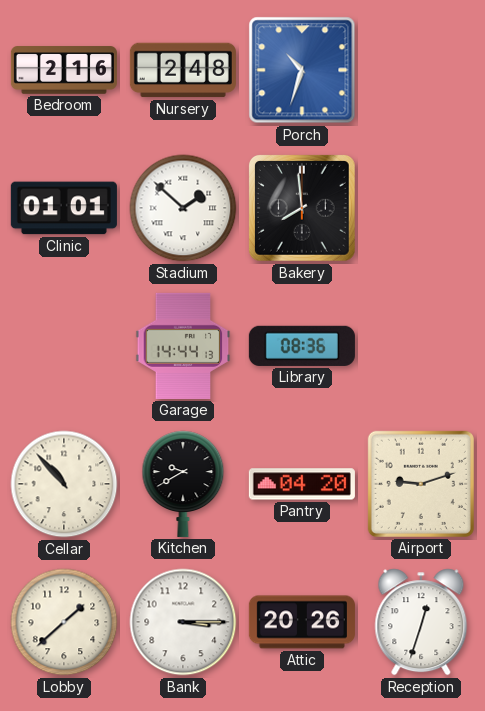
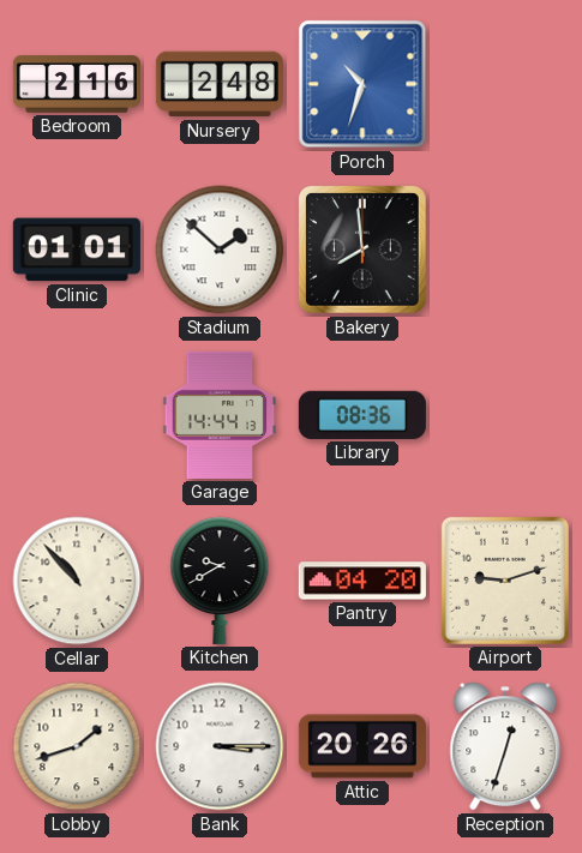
Lobby: 1:38 -> 1:42 (77, 746)
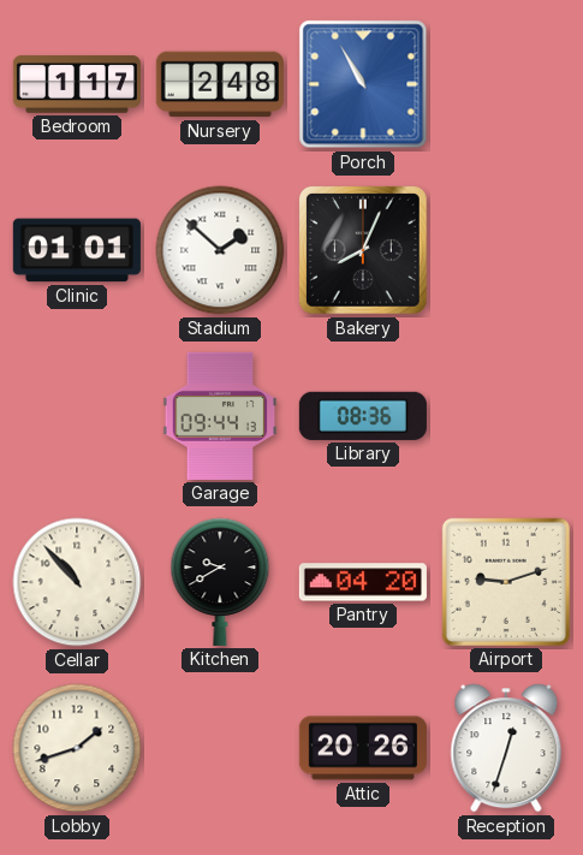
Bedroom: 2:16 -> 1:17 (77, 84)
Porch: 10:33 -> 10:55 (363, 84)
Bakery: 7:59 -> 8:04 (363, 250)
Garage: 14:44 -> 09:44 (220, 416)
Bank: 3:15 -> none (220, 746)
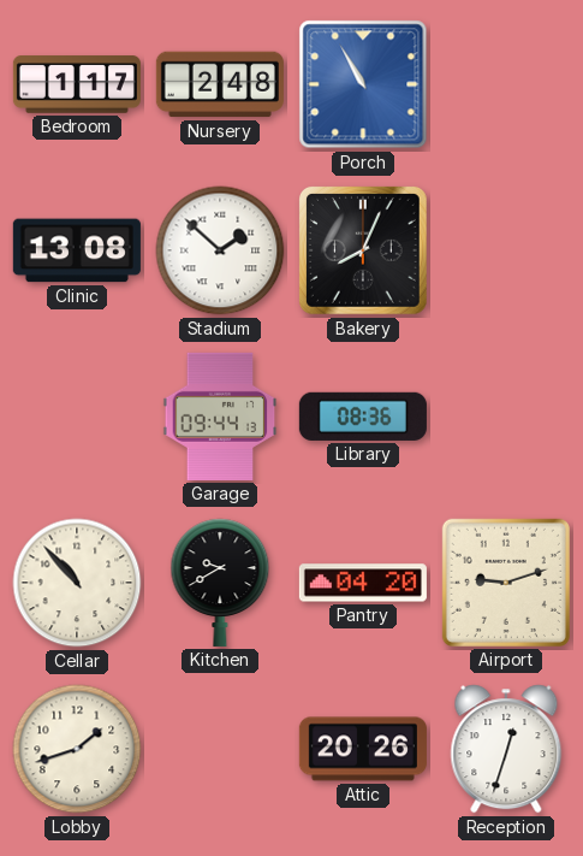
Clinic: 01:01 -> 13:08 (77, 250)
